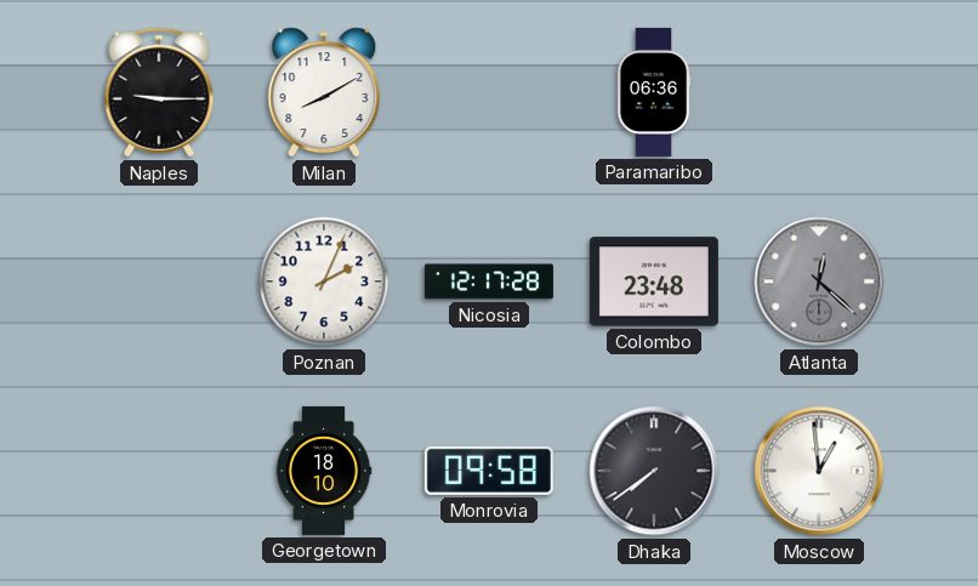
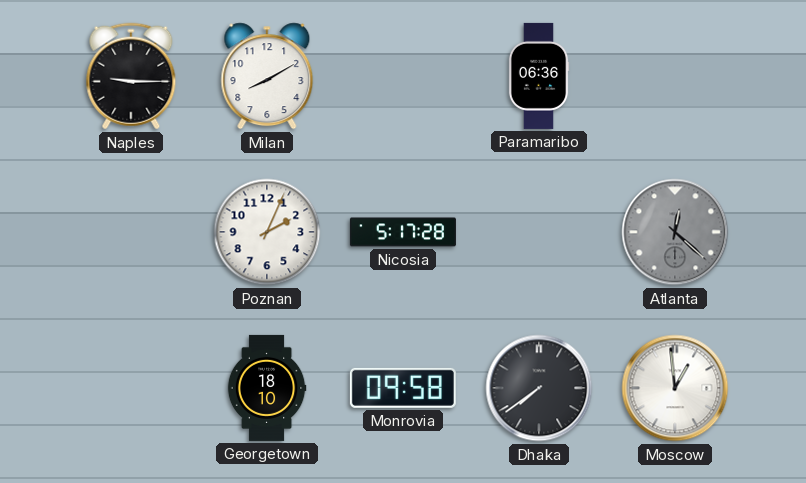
Nicosia: 12:17 -> 5:17 (403, 232)
Colombo: 23:48 -> none (654, 281)
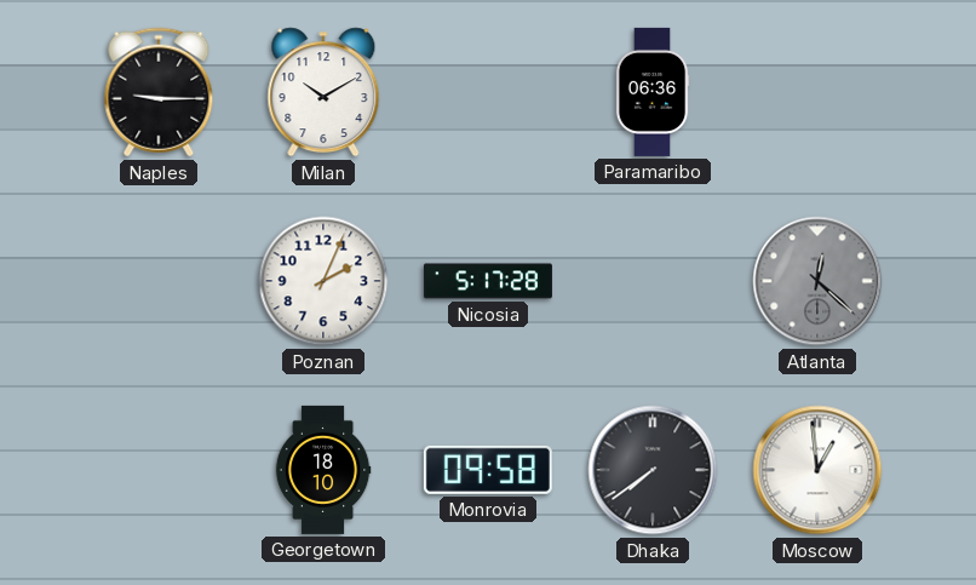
Milan: 8:10 -> 10:10 (323, 92)
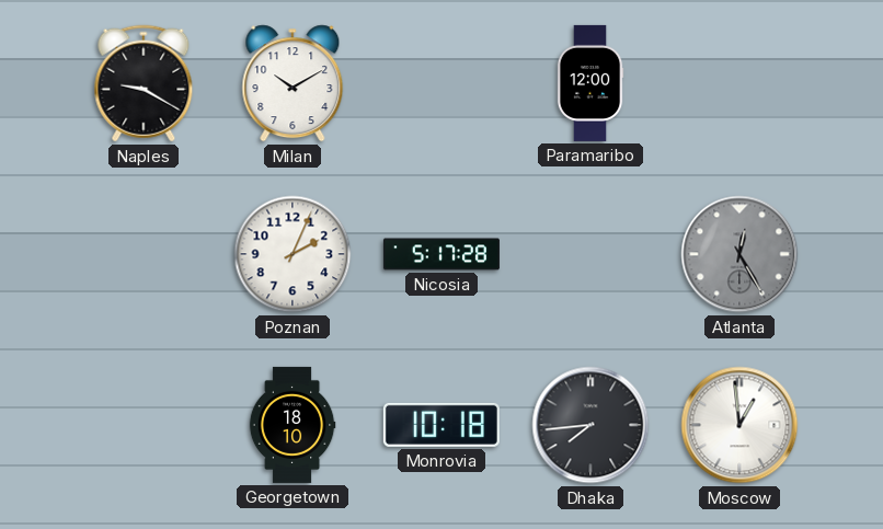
Naples: 9:15 -> 9:20 (144, 83)
Paramaribo: 06:36 -> 12:00 (590, 83)
Atlanta: 12:22 -> 12:25 (739, 254)
Monrovia: 09:58 -> 10:18 (441, 425)
Dhaka: 7:39 -> 7:44 (590, 425)
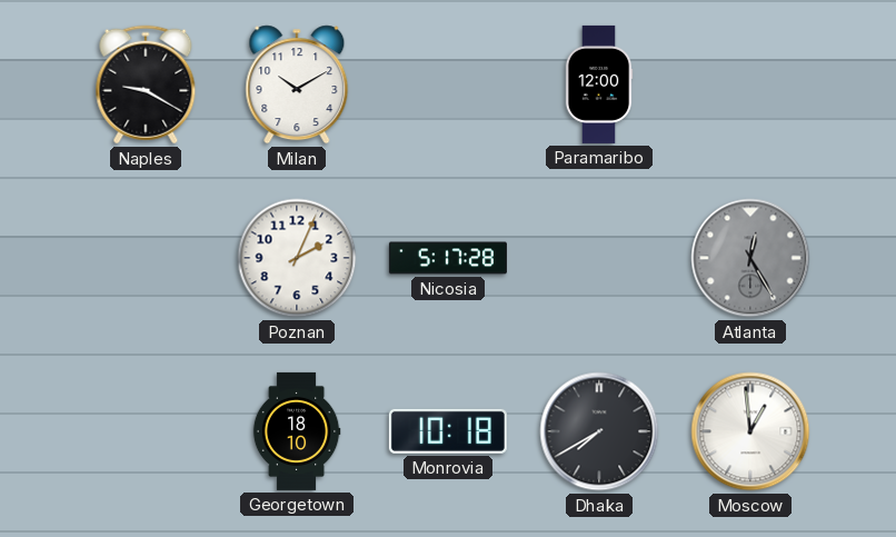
Dhaka: 7:44 -> 7:40 (599, 431)
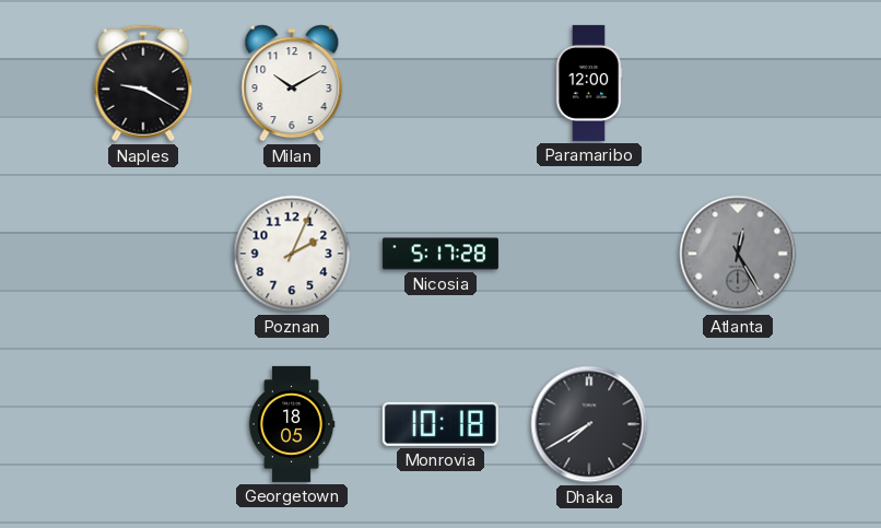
Georgetown: 18:10 -> 18:05 (292, 424)
Moscow: 12:59 -> none (750, 431)
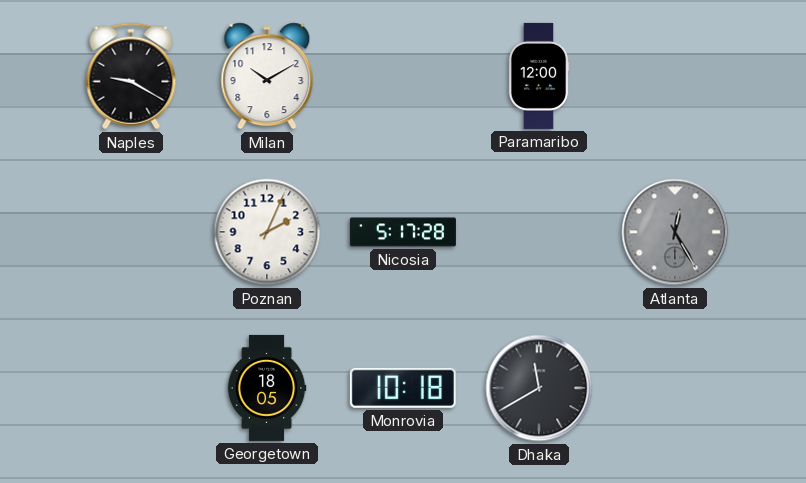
Dhaka: 7:40 -> 11:40 (539, 388)
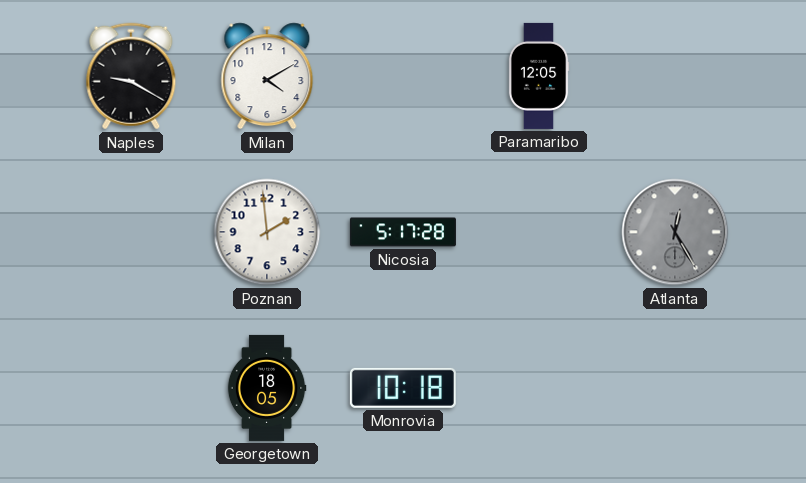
Milan: 10:10 -> 4:10 (267, 76)
Paramaribo: 12:00 -> 12:05 (539, 76)
Poznan: 2:04 -> 1:59 (267, 232)
Dhaka: 11:40 -> none (539, 388)
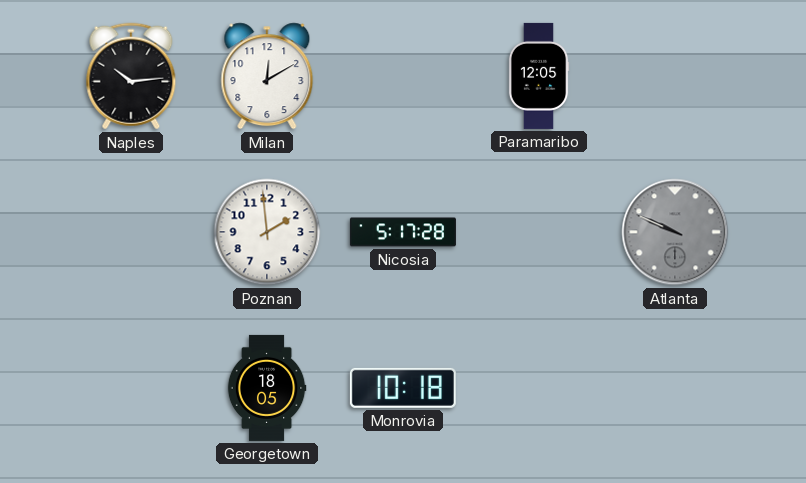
Naples: 9:20 -> 10:14 (131, 76)
Milan: 4:10 -> 12:10 (267, 76)
Atlanta: 12:25 -> 9:49 (675, 232)
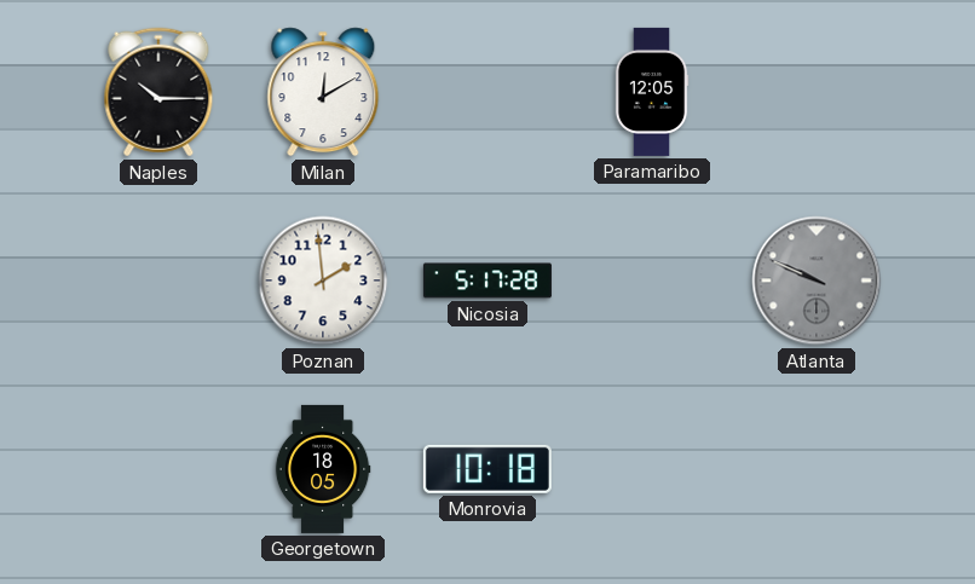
Naples: 10:14 -> 10:15 (158, 92)
